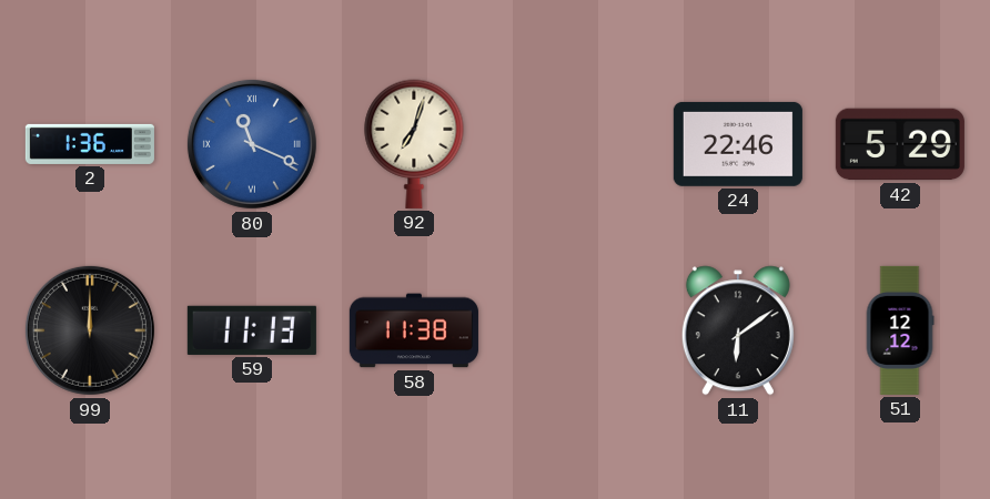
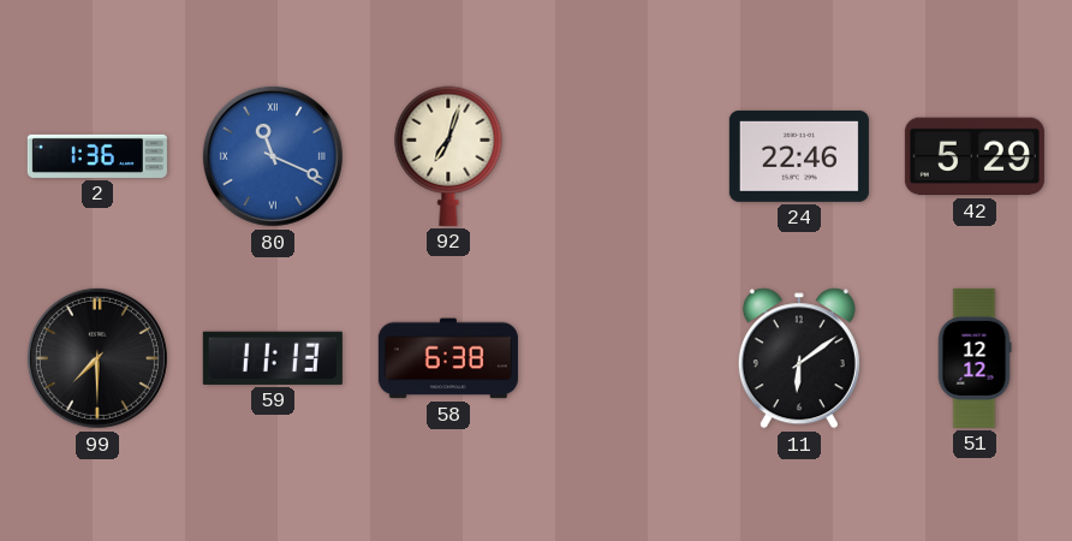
99: 12:00 -> 7:30 (97, 358)
58: 11:38 -> 6:38 (448, 358)
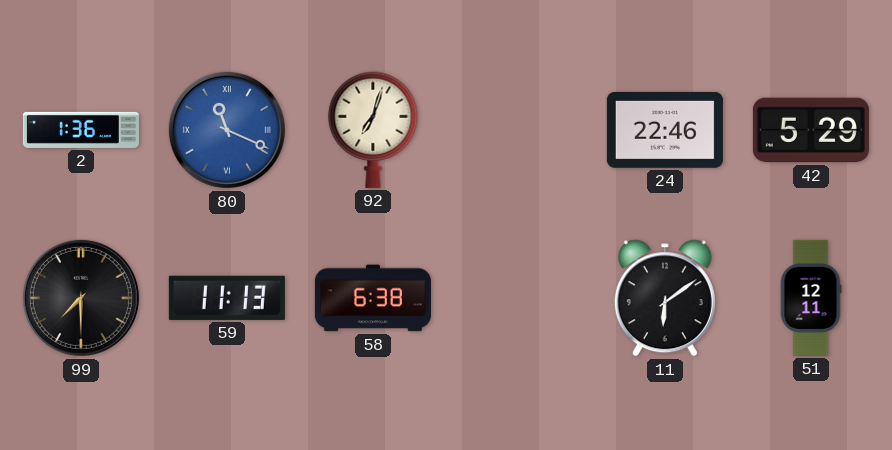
51: 12:12 -> 12:11 (811, 298)
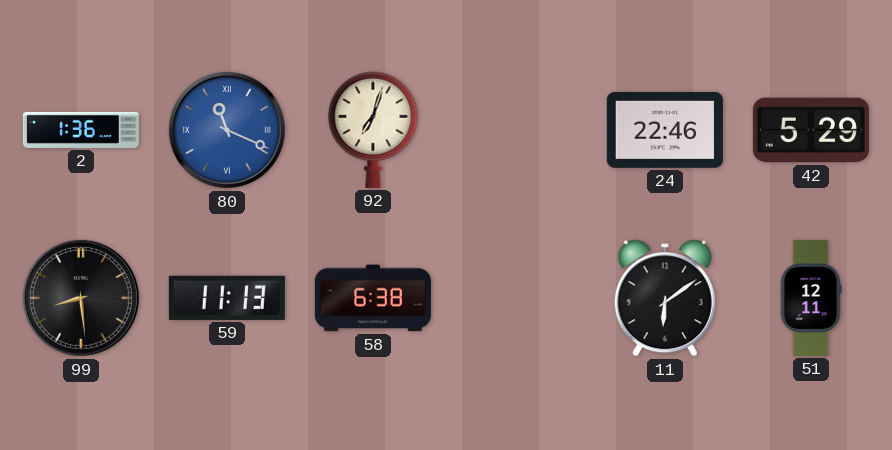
99: 7:30 -> 8:29 (81, 298)
